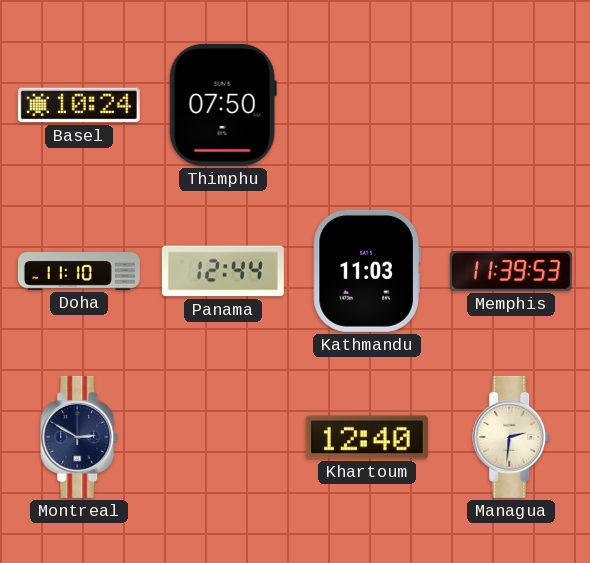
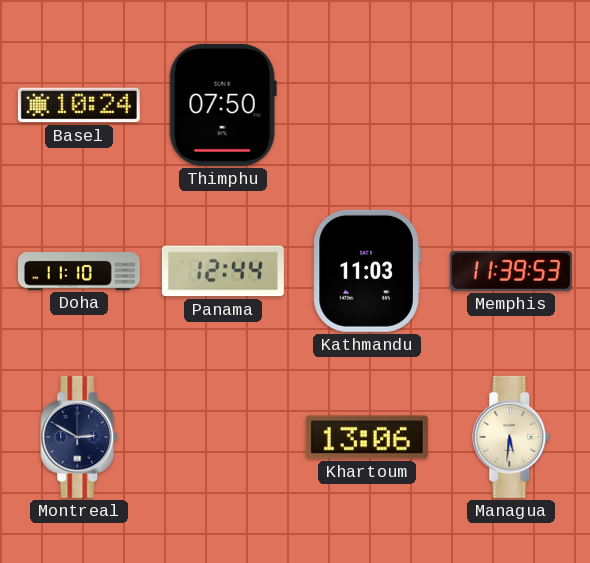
Khartoum: 12:40 -> 13:06 (367, 437)
Managua: 2:31 -> 5:31 (512, 437)
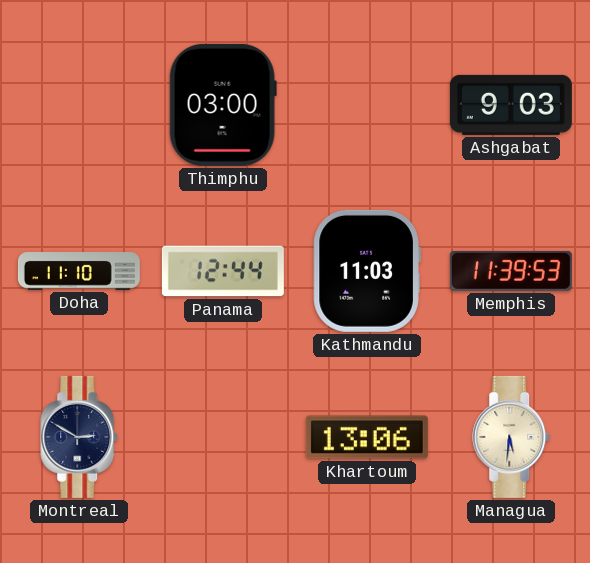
Basel: 10:24 -> none (79, 105)
Thimphu: 07:50 -> 03:00 (223, 105)
Ashgabat: none -> 9:03 (511, 105)
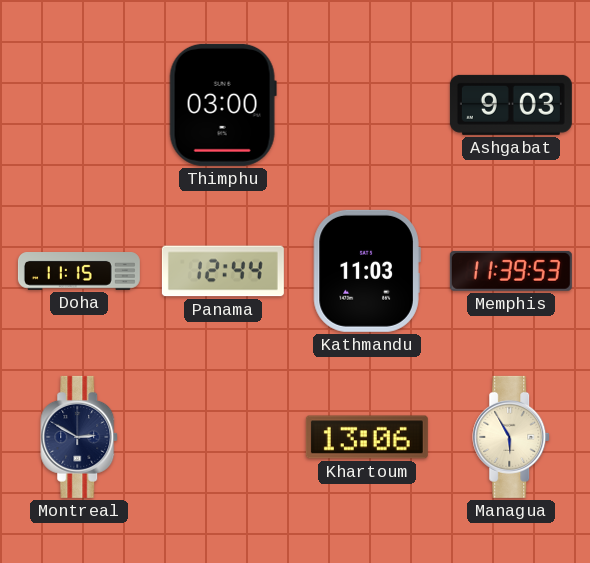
Doha: 11:10 -> 11:15 (79, 272)
Managua: 5:31 -> 5:55 (512, 437)
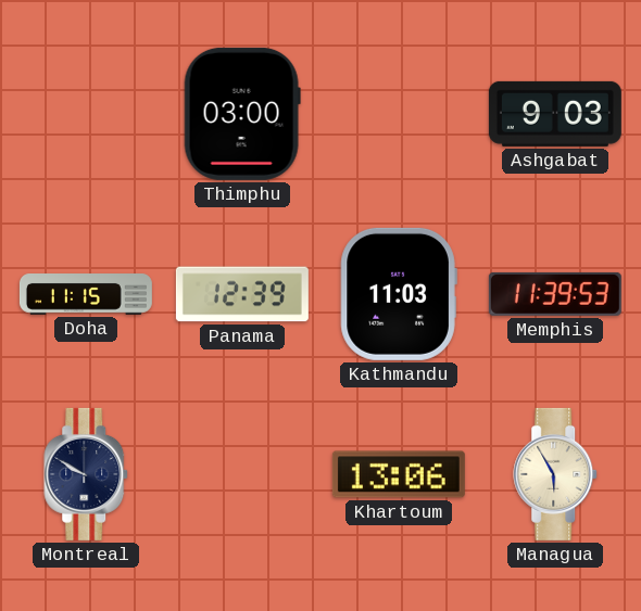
Panama: 12:44 -> 12:39 (242, 294)
Montreal: 2:50 -> 9:50 (87, 474)
